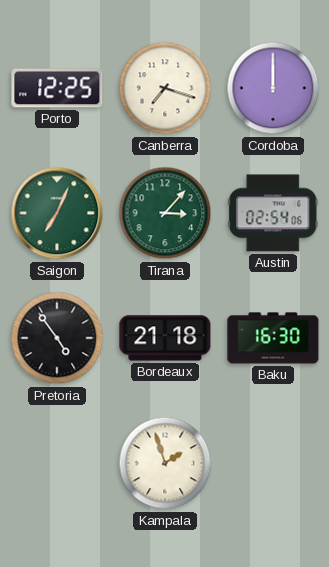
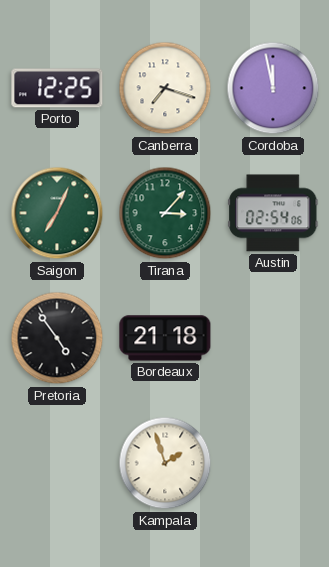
Cordoba: 12:00 -> 11:58 (273, 88)
Baku: 16:30 -> none (273, 338)
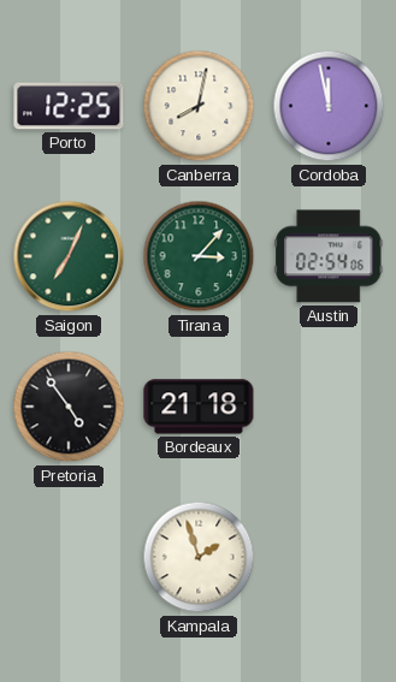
Canberra: 7:18 -> 8:02 (199, 106)
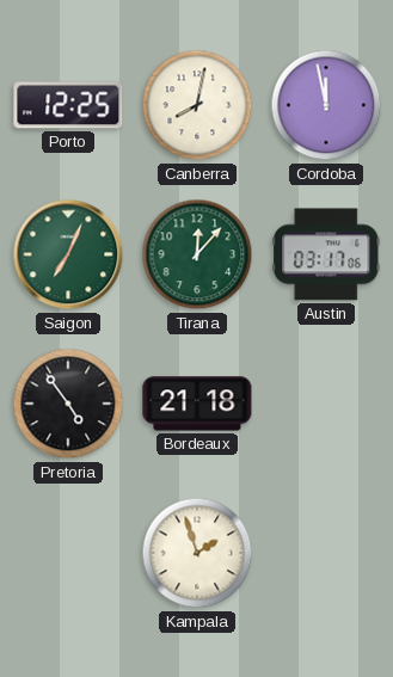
Tirana: 3:07 -> 12:07 (197, 254)
Austin: 02:54 -> 03:17 (326, 254)
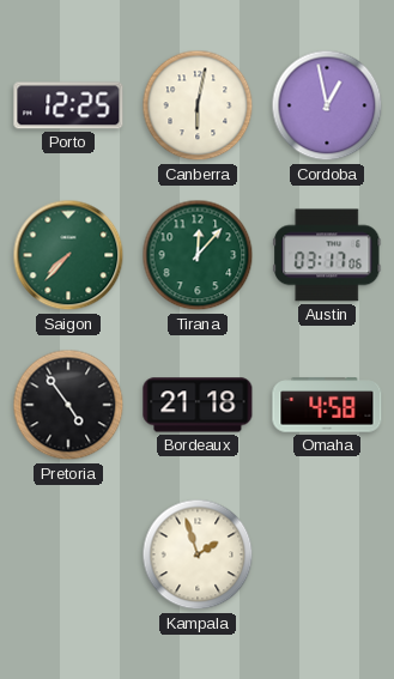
Canberra: 8:02 -> 6:02 (198, 105)
Cordoba: 11:58 -> 12:58 (327, 105)
Saigon: 7:04 -> 7:37 (68, 255)
Omaha: none -> 4:58 (327, 405)
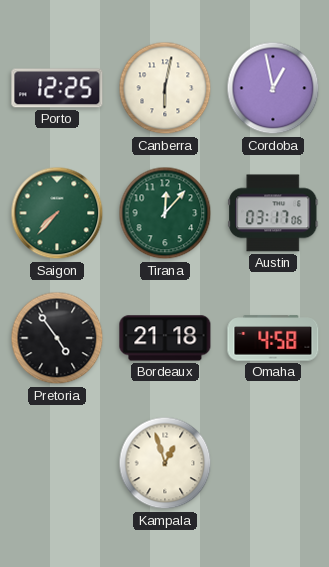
Kampala: 1:57 -> 12:57 (165, 463)
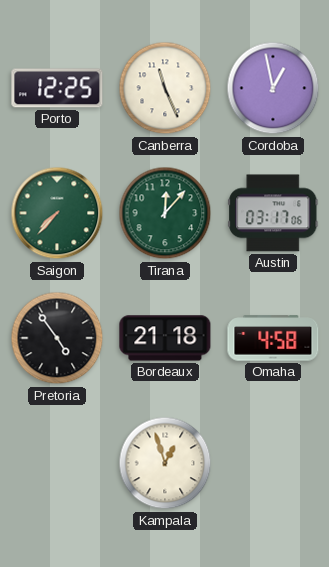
Canberra: 6:02 -> 11:26 (165, 88)
